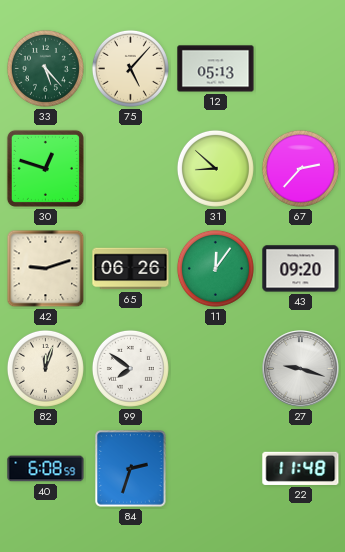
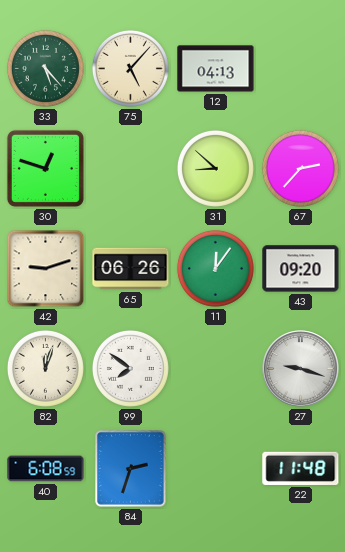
12: 05:13 -> 04:13 (216, 69)
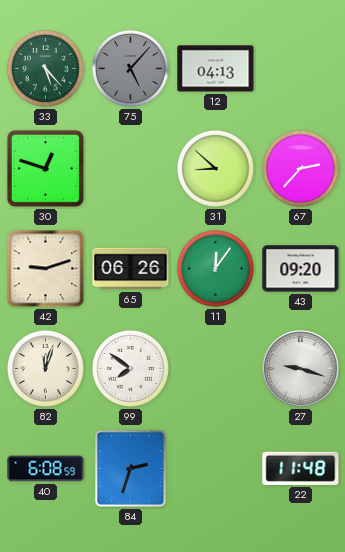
75 dial: cream -> grey (130, 68)
